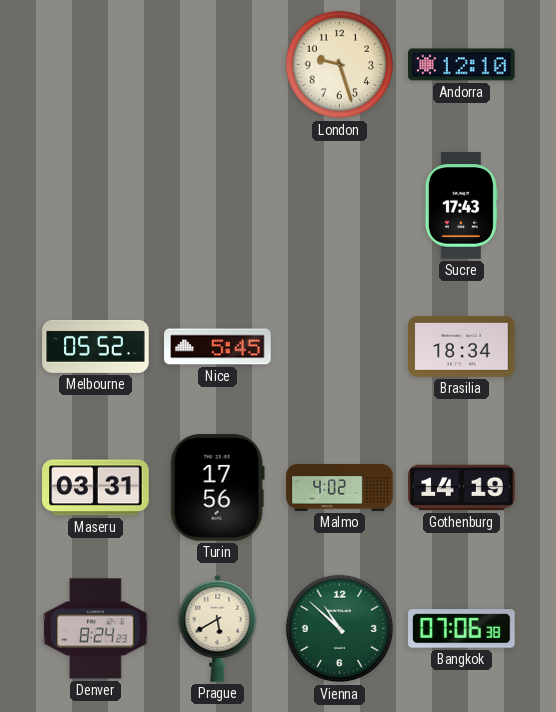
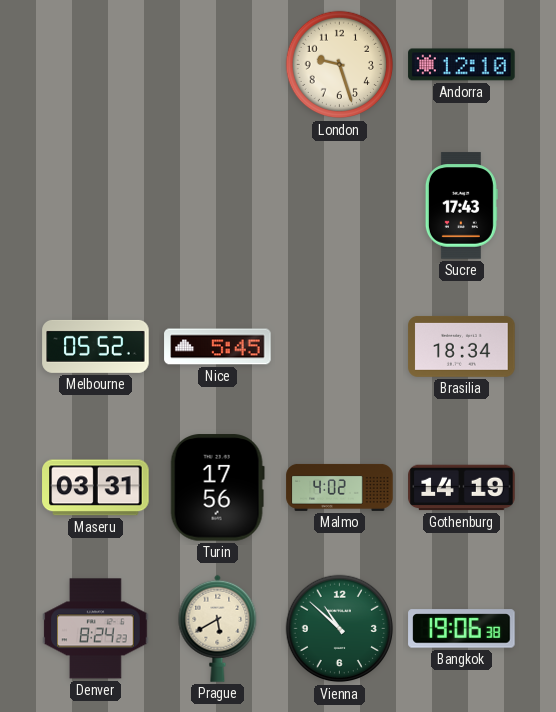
Bangkok: 07:06 -> 19:06 (462, 629)
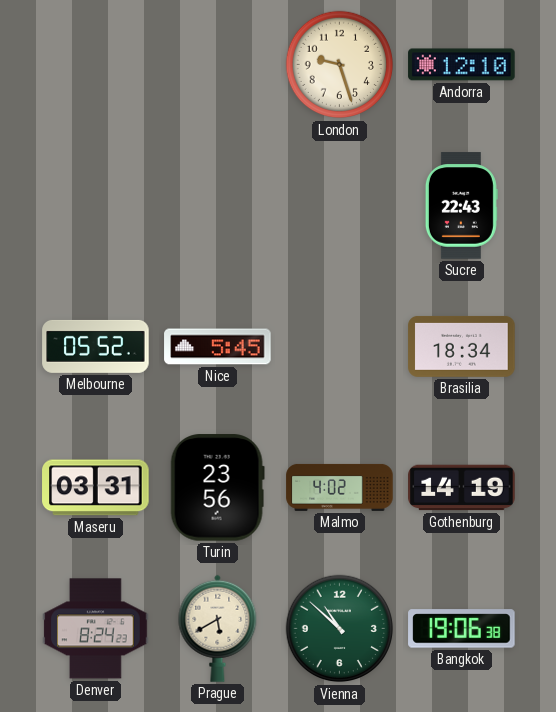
Sucre: 17:43 -> 22:43 (461, 206)
Turin: 17:56 -> 23:56 (217, 488)
